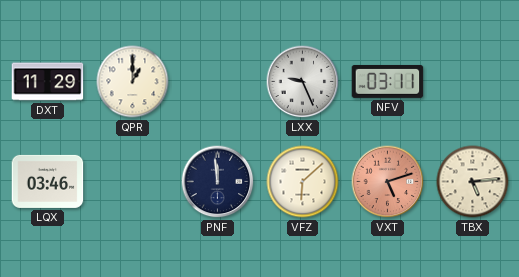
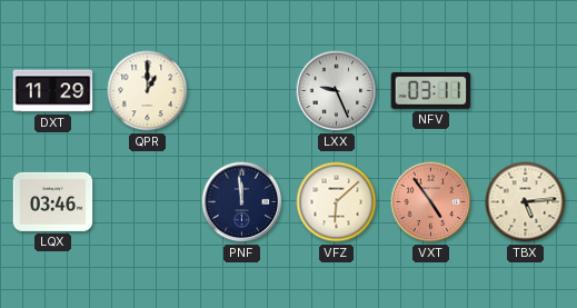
VXT: 5:12 -> 4:54 (431, 202)
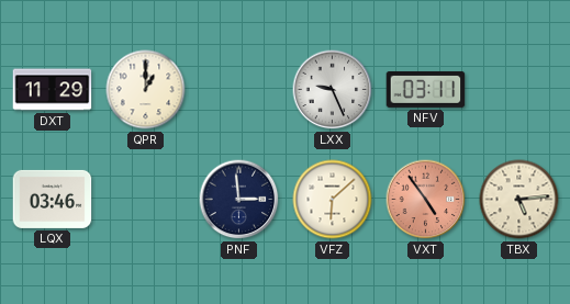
PNF: 11:59 -> 2:59 (239, 200)
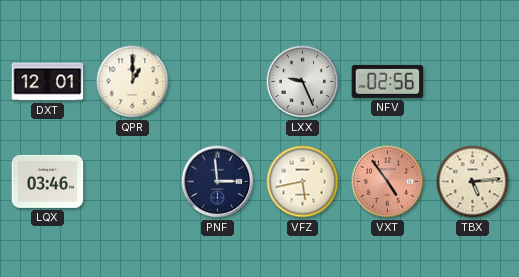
DXT: 11:29 -> 12:01 (48, 82)
NFV: 03:11 -> 02:56 (388, 81)
VFZ: 6:08 -> 5:43 (303, 182)
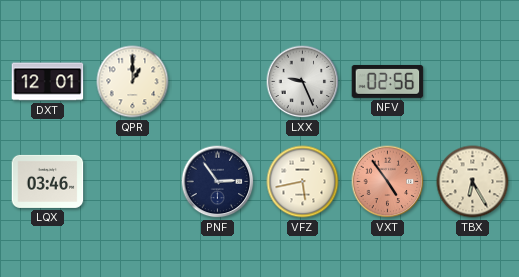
PNF: 2:59 -> 2:54 (218, 182)
TBX: 5:14 -> 6:25 (473, 182)
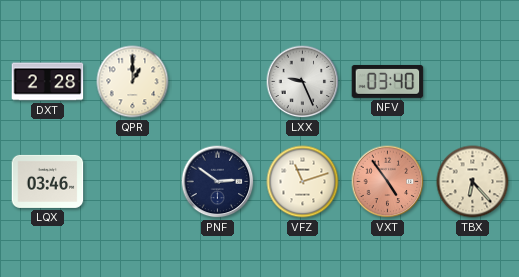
DXT: 12:01 -> 2:28 (48, 82)
NFV: 02:56 -> 03:40 (388, 81)
PNF: 2:54 -> 2:51 (218, 182)
VFZ: 5:43 -> 11:12 (303, 182)
TBX: 6:25 -> 6:23 (473, 182)
